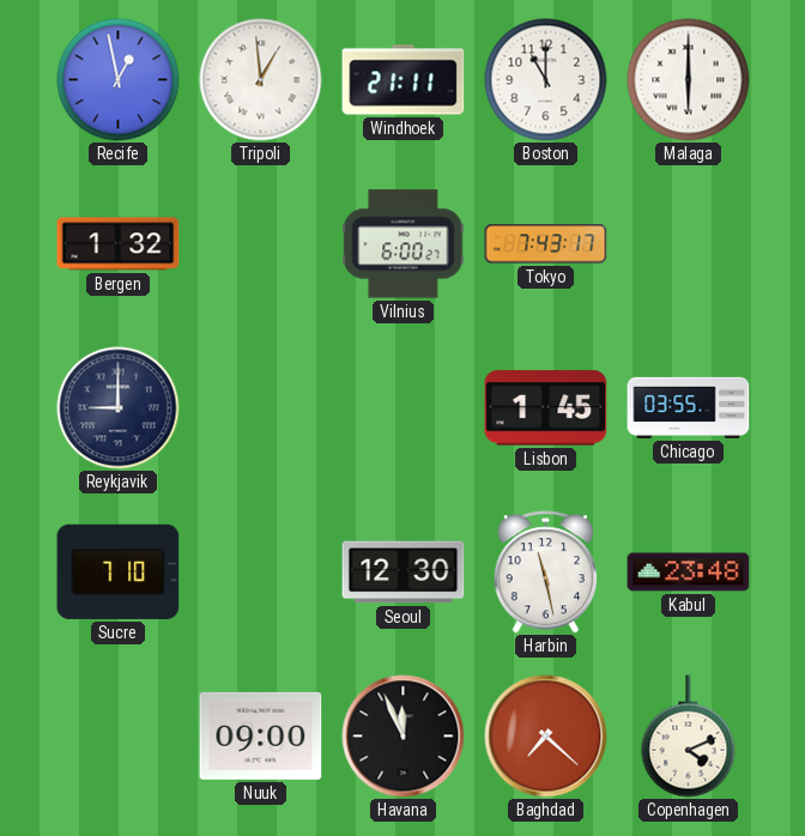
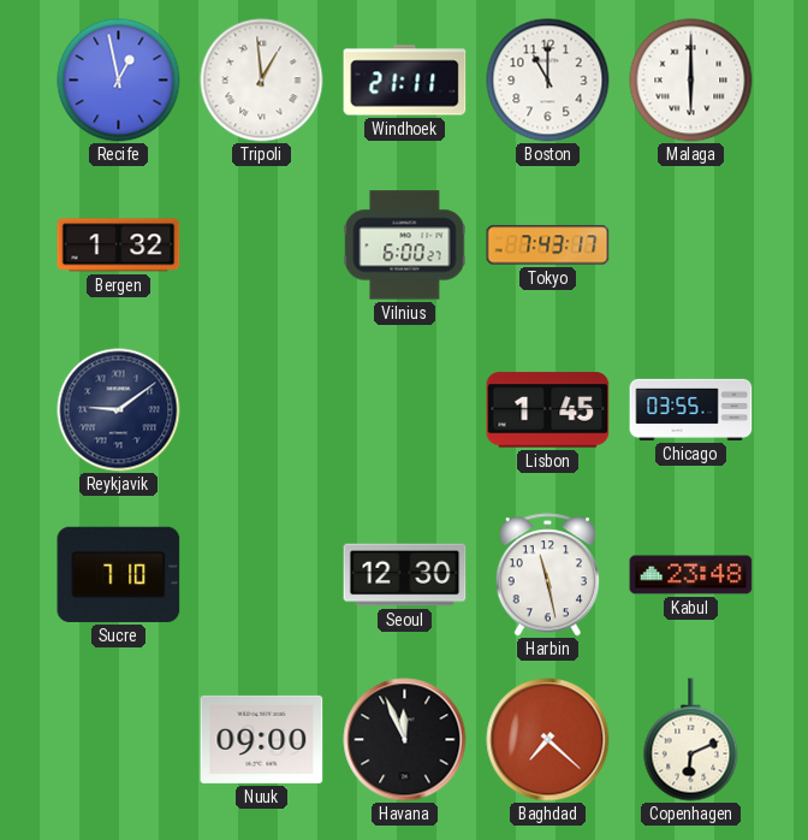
Reykjavik: 9:00 -> 9:09 (119, 410)
Copenhagen: 4:11 -> 6:11 (691, 740)
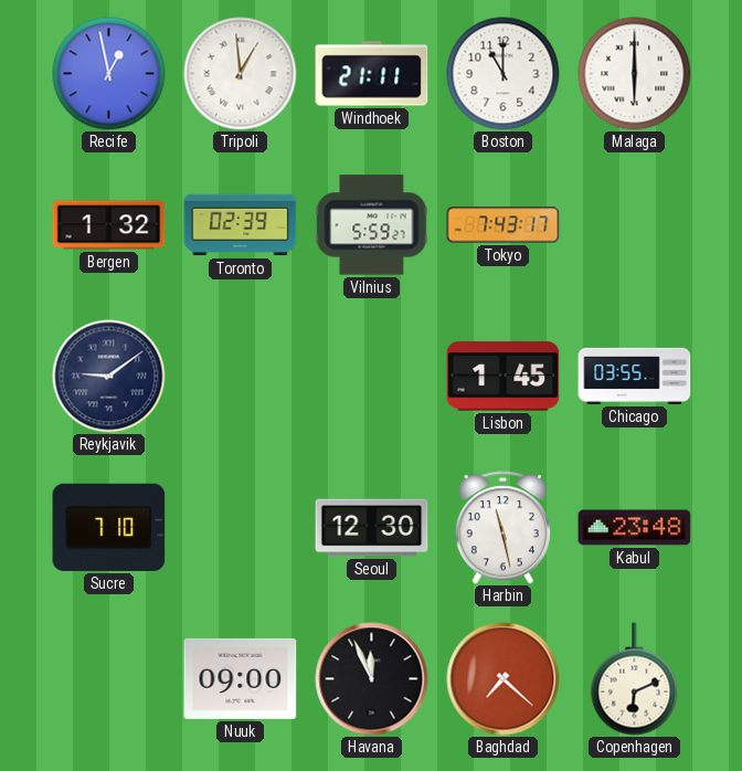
Toronto: none -> 02:39 (241, 225)
Vilnius: 6:00 -> 5:59 (372, 225)
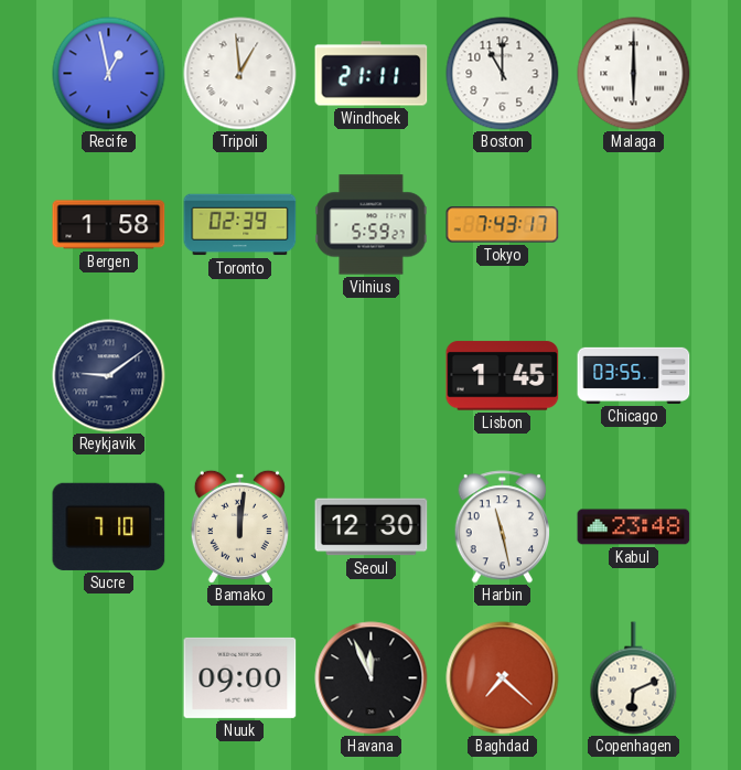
Bergen: 1:32 -> 1:58 (109, 225)
Bamako: none -> 12:01 (239, 526)
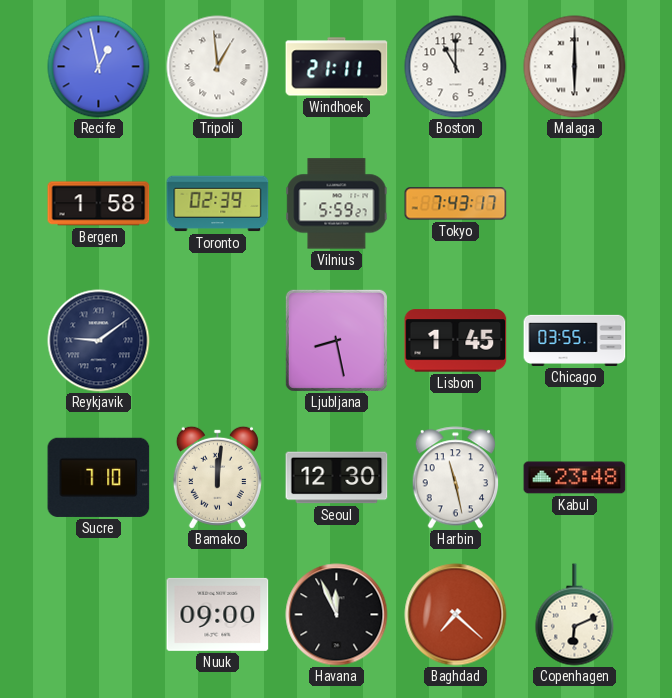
Ljubljana: none -> 8:28 (336, 340)
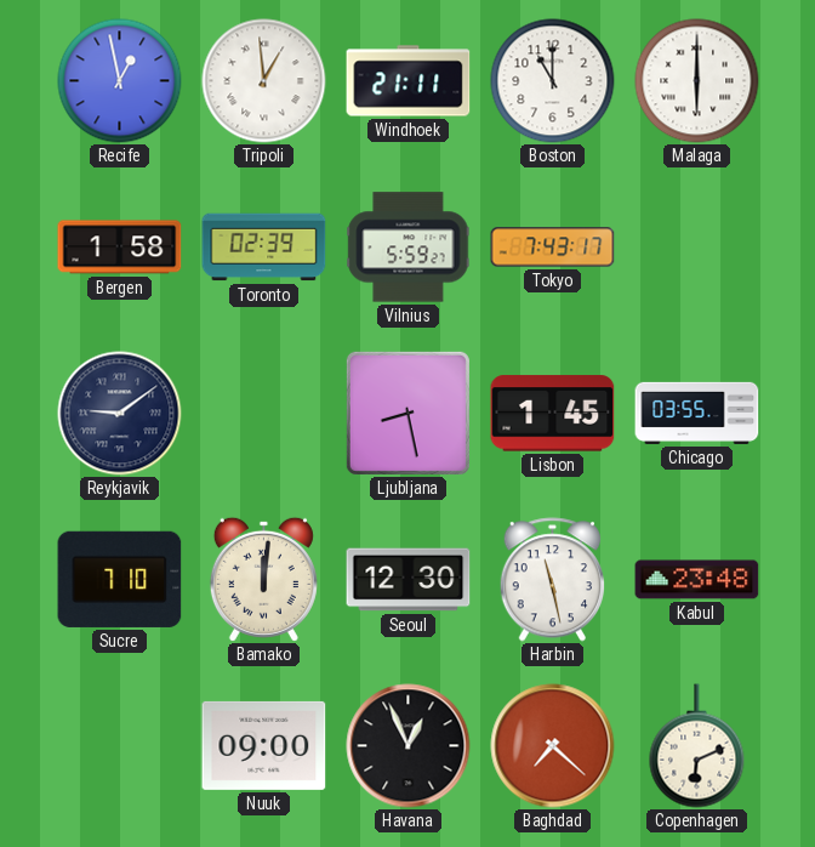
Havana: 11:56 -> 12:56 (409, 746)
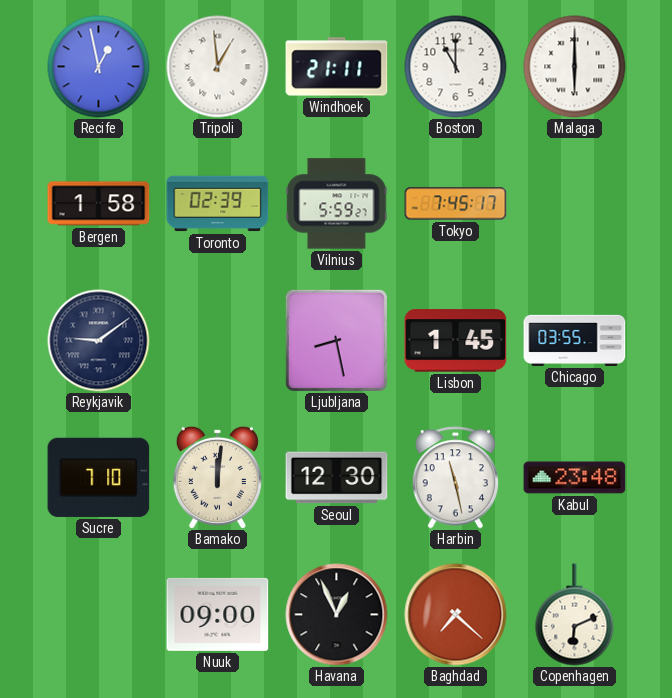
Tokyo: 7:43 -> 7:45 (456, 204)
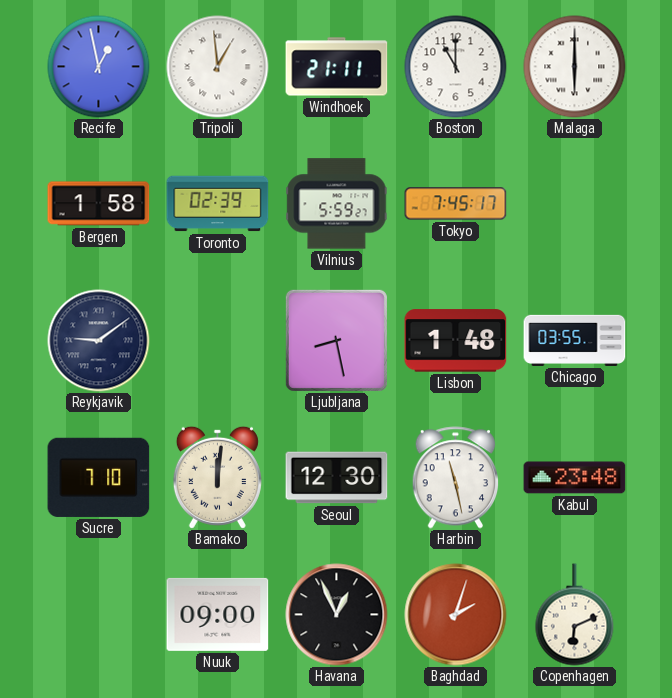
Lisbon: 1:45 -> 1:48 (456, 341)
Baghdad: 7:22 -> 2:03 (456, 615)
